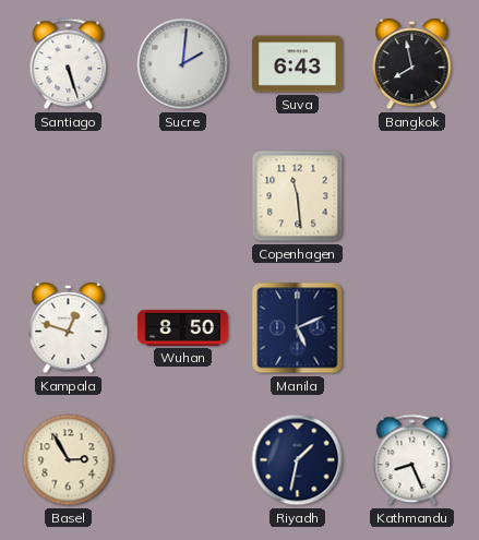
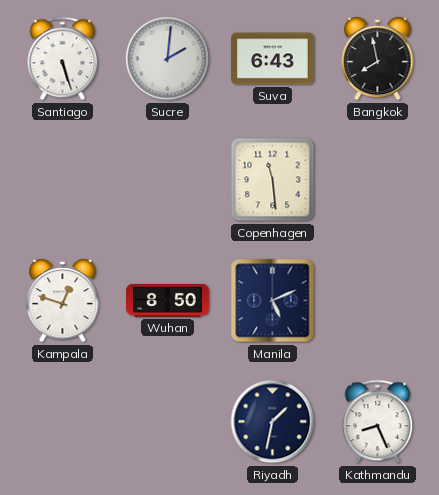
Basel: 2:55 -> none (69, 460)
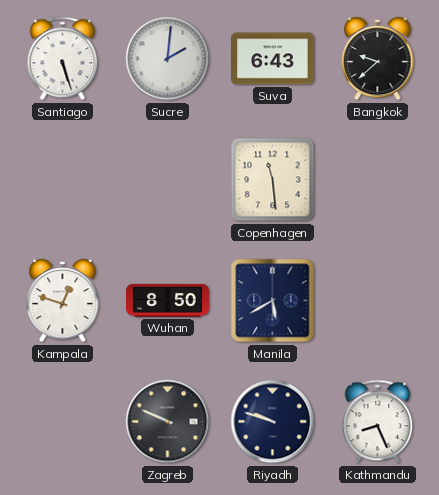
Bangkok: 7:58 -> 9:38 (378, 59)
Manila: 5:11 -> 5:40 (273, 301)
Zagreb: none -> 9:49 (168, 422)
Riyadh: 1:32 -> 9:48 (273, 422)
